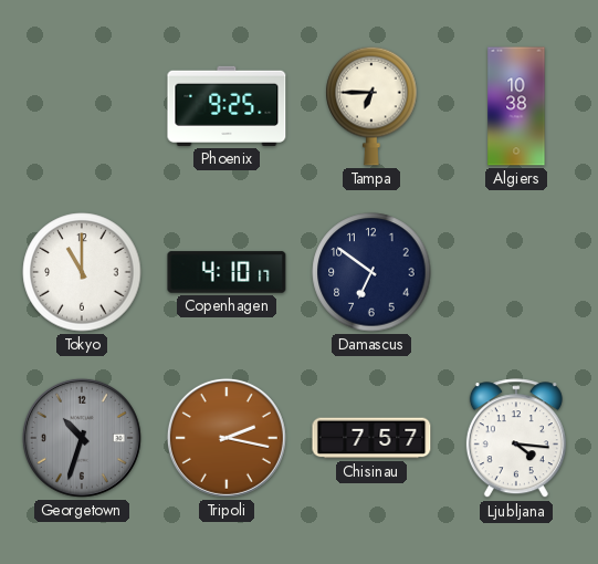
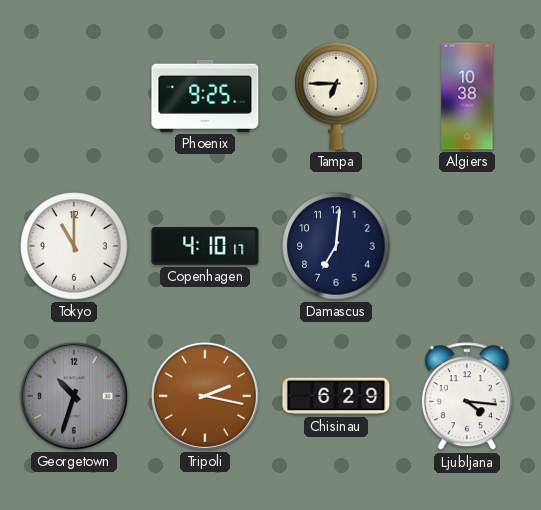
Damascus: 6:51 -> 7:01 (336, 246)
Chisinau: 7:57 -> 6:29 (336, 396)
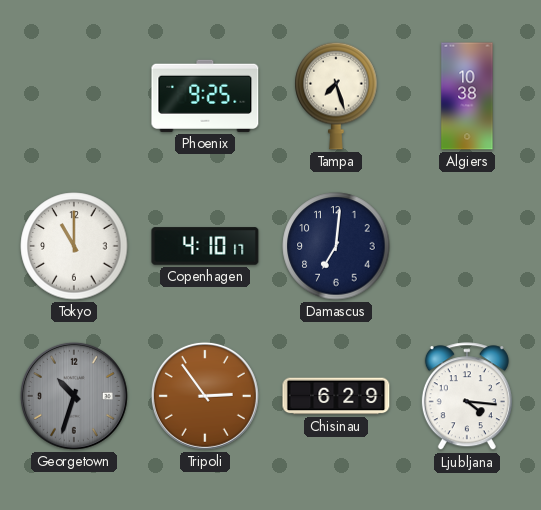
Tampa: 6:45 -> 7:27 (336, 96)
Tripoli: 2:17 -> 2:54 (205, 396)
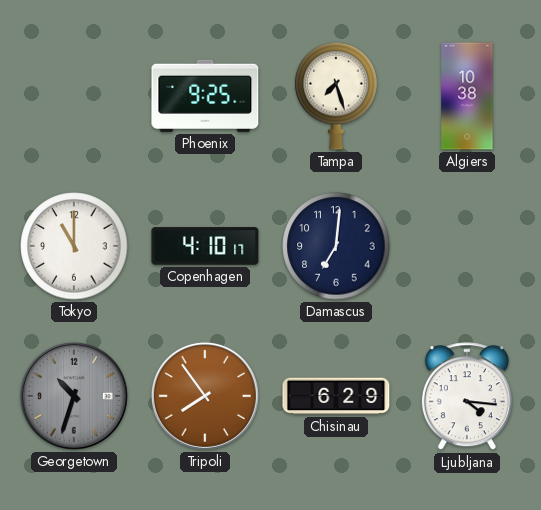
Tripoli: 2:54 -> 7:54 (205, 396)
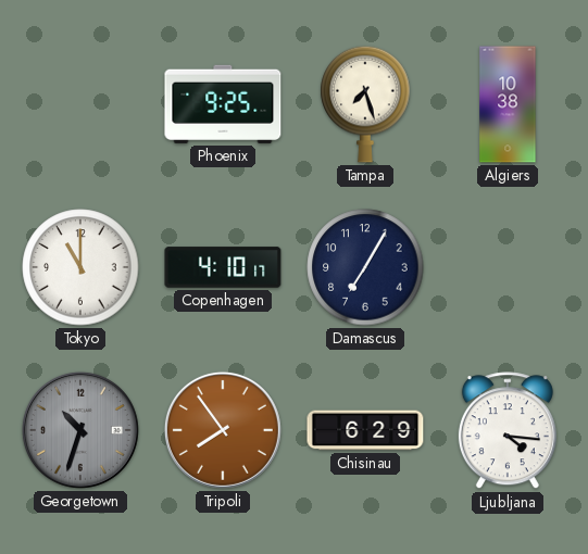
Damascus: 7:01 -> 7:05 (365, 267)
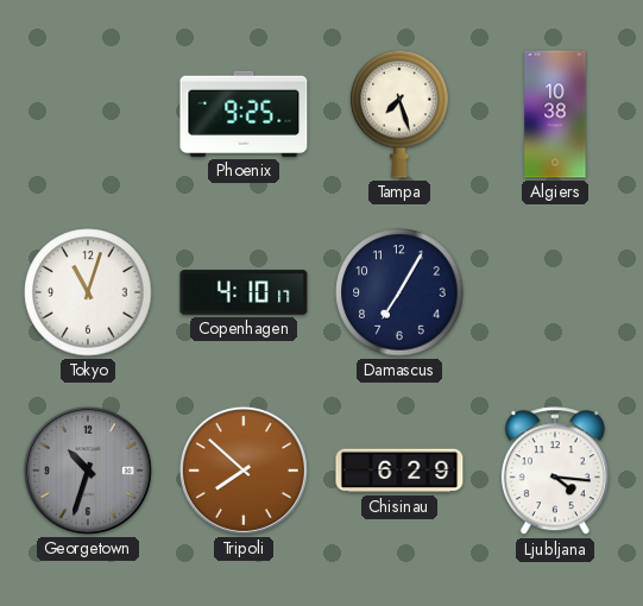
Tokyo: 11:00 -> 11:03 (88, 292)
Tripoli: 7:54 -> 7:52 (244, 471)
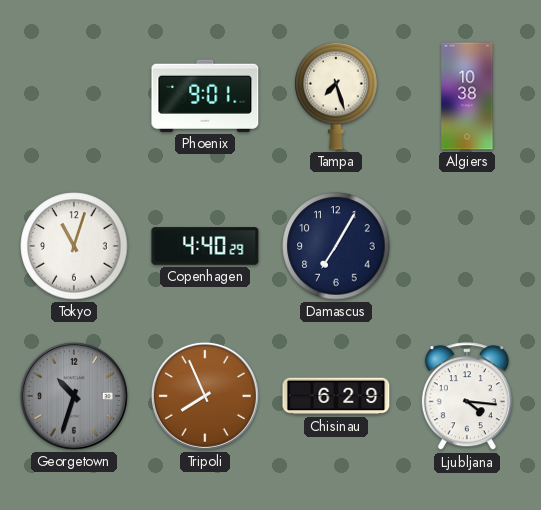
Phoenix: 9:25 -> 9:01 (205, 96)
Copenhagen: 4:10 -> 4:40 (205, 246)
Tripoli: 7:52 -> 7:56 (205, 396)
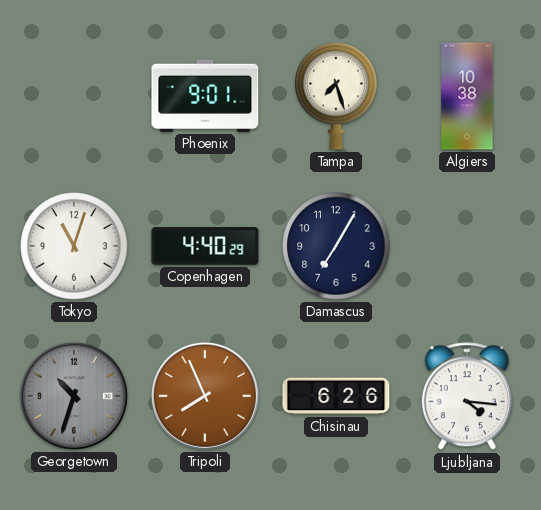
Chisinau: 6:29 -> 6:26 (336, 396)
